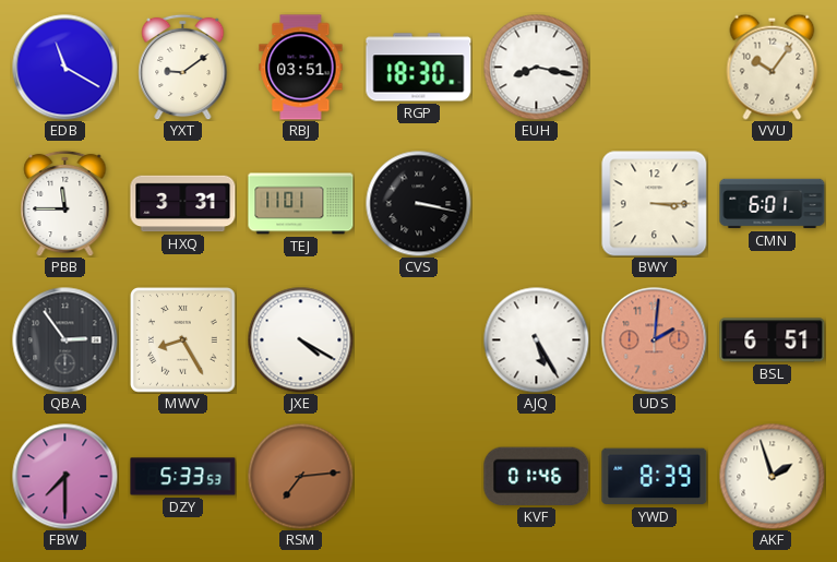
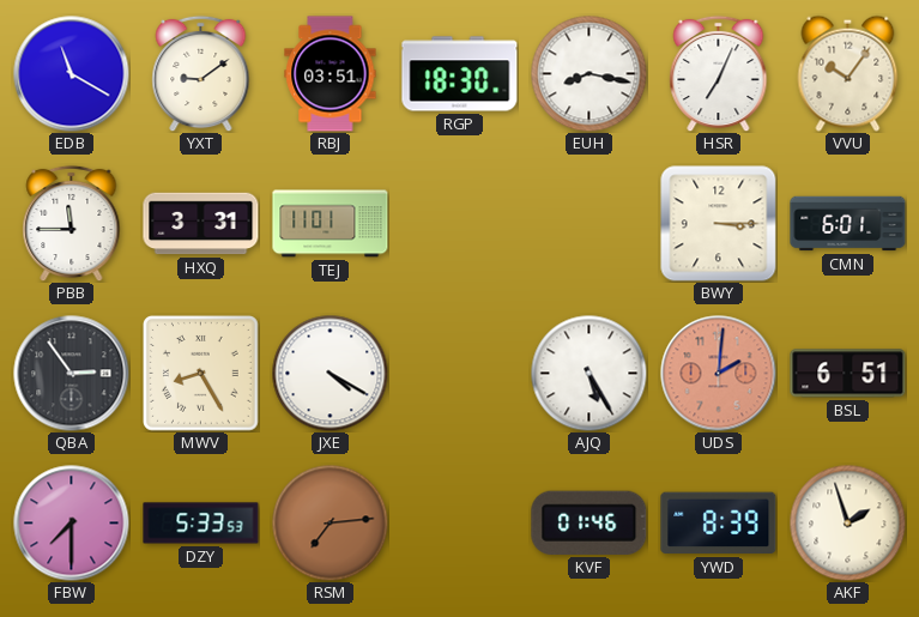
HSR: none -> 7:04 (719, 73)
CVS: 3:17 -> none (418, 203)
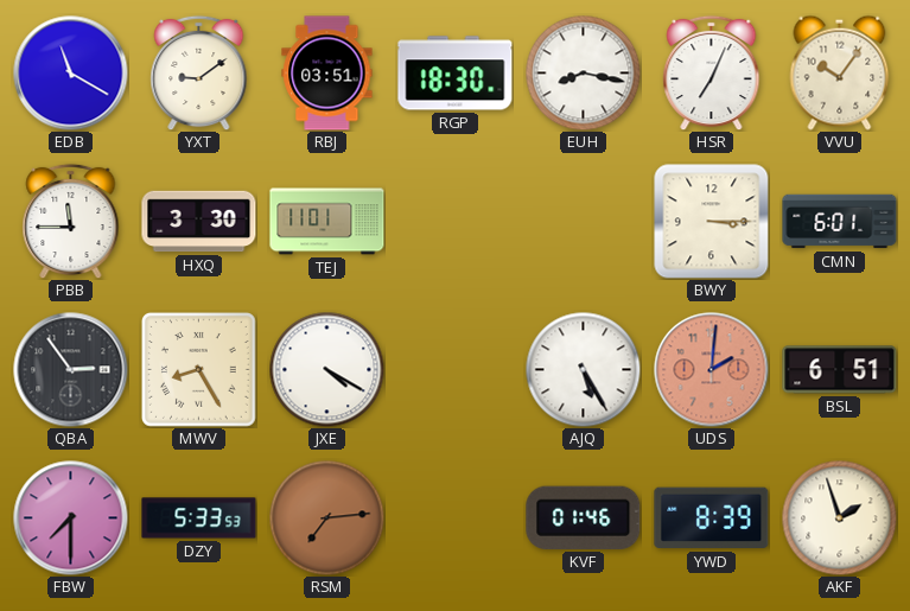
HXQ: 3:31 -> 3:30 (199, 222)
